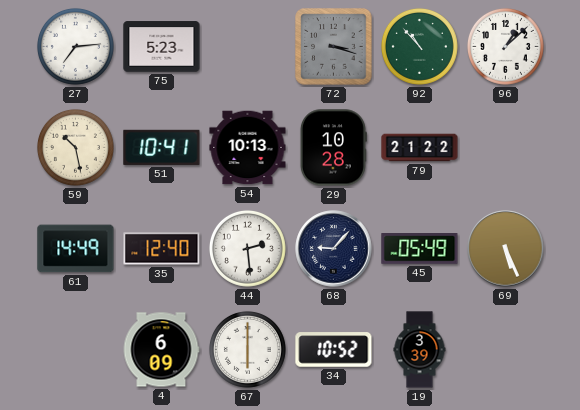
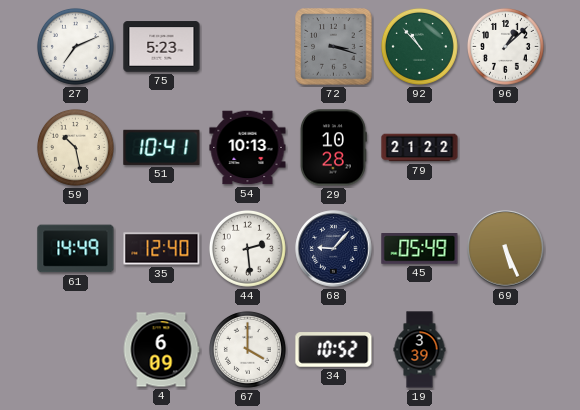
27: 7:14 -> 7:11 (75, 46)
67: 6:00 -> 4:00 (247, 349)
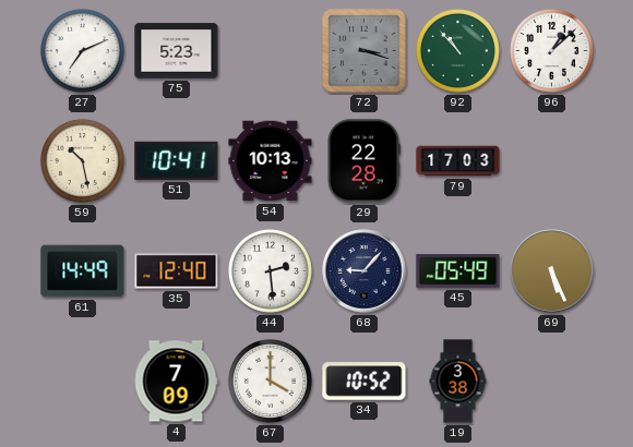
29: 10:28 -> 22:28 (363, 161)
79: 21:22 -> 17:03 (458, 161)
4: 6:09 -> 7:09 (176, 382)
19: 3:39 -> 3:38 (458, 382)
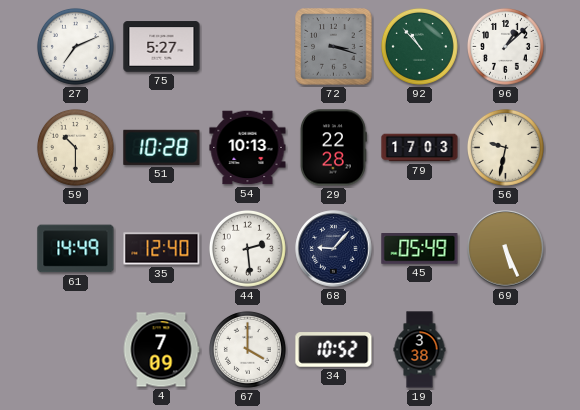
75: 5:23 -> 5:27 (162, 47)
59: 10:28 -> 10:30 (75, 147)
51: 10:41 -> 10:28 (162, 147)
56: none -> 9:32 (505, 147)
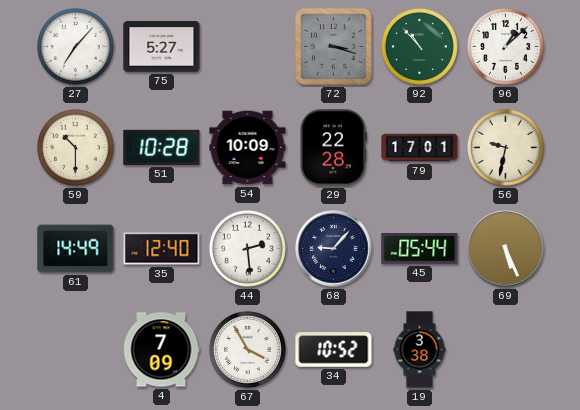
27: 7:11 -> 7:07 (75, 46)
54: 10:13 -> 10:09 (248, 148)
79: 17:03 -> 17:01 (420, 148)
45: 05:49 -> 05:44 (420, 249)
67: 4:00 -> 3:55 (247, 349)
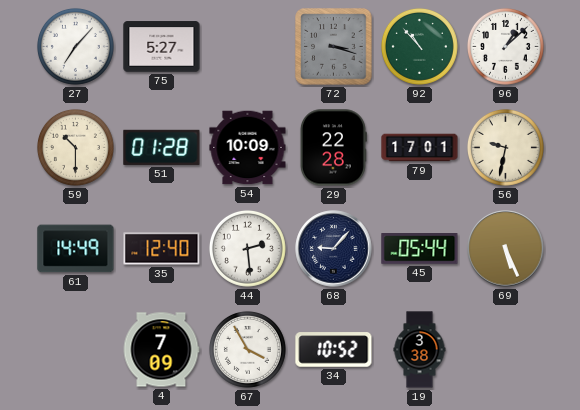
51: 10:28 -> 01:28 (162, 147)
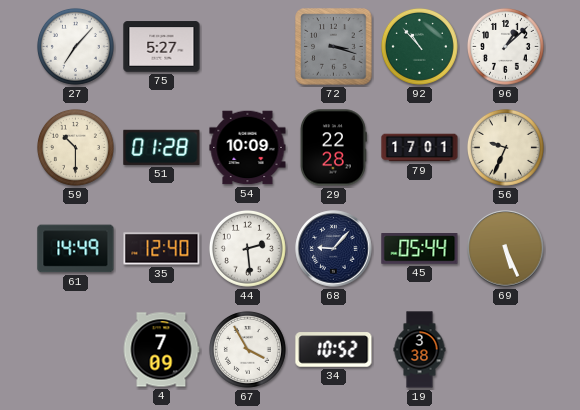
56: 9:32 -> 9:34 (505, 147)
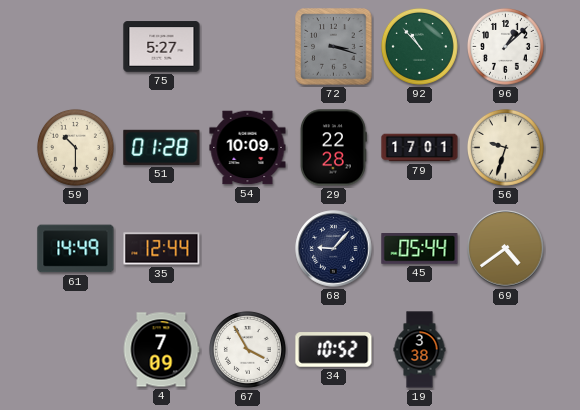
27: 7:07 -> none (75, 46)
56: 9:34 -> 9:33 (505, 147)
35: 12:40 -> 12:44 (162, 249)
44: 2:29 -> none (247, 248)
69: 5:26 -> 4:39 (506, 249)
